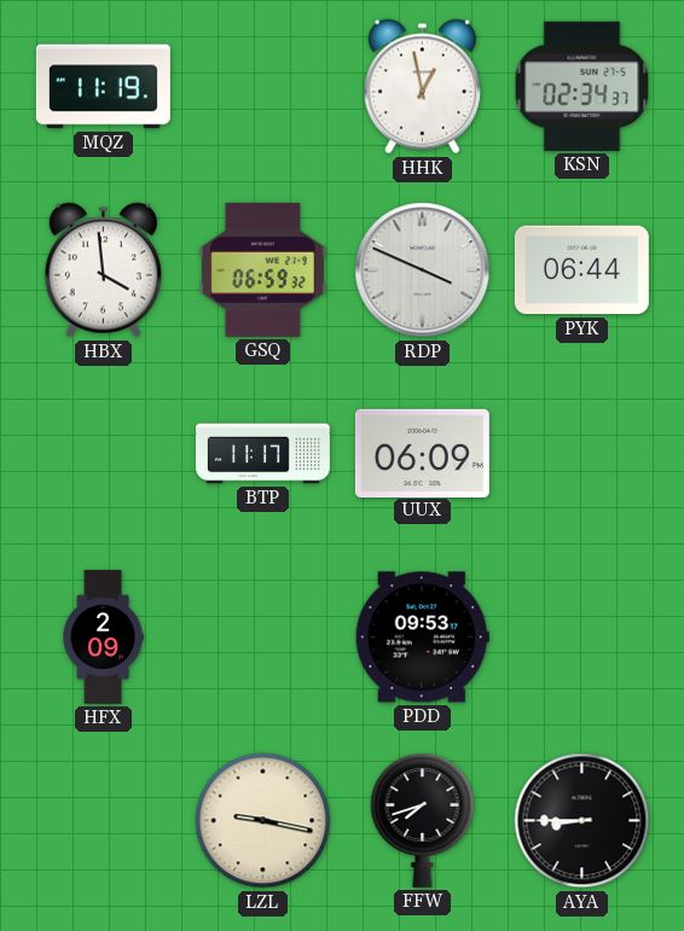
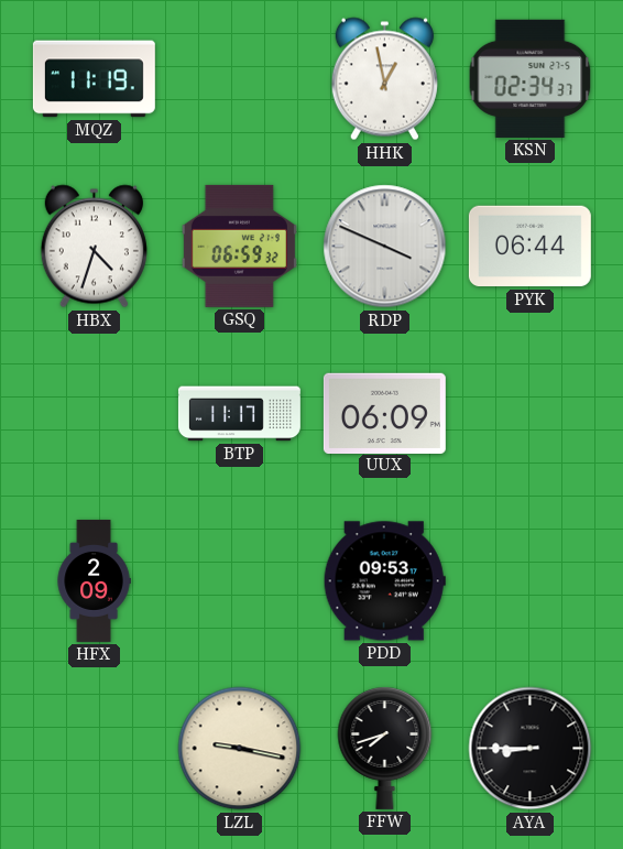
HBX: 3:59 -> 4:33 (94, 247)
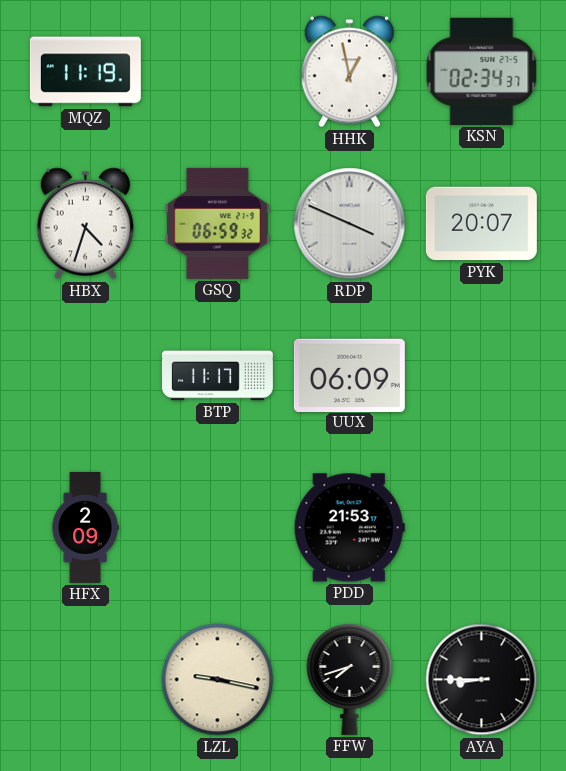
PYK: 06:44 -> 20:07 (481, 224)
PDD: 09:53 -> 21:53 (349, 528)
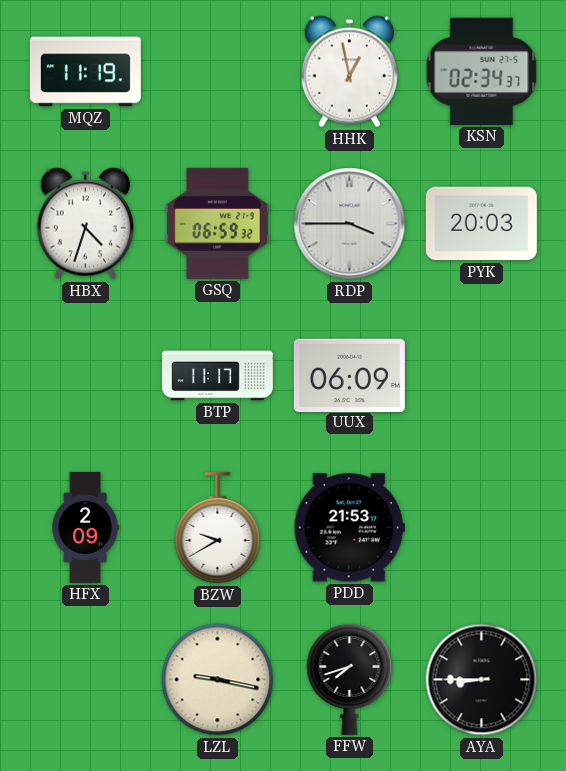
RDP: 3:49 -> 3:45 (350, 224)
PYK: 20:07 -> 20:03 (481, 224)
BZW: none -> 9:40 (218, 528)
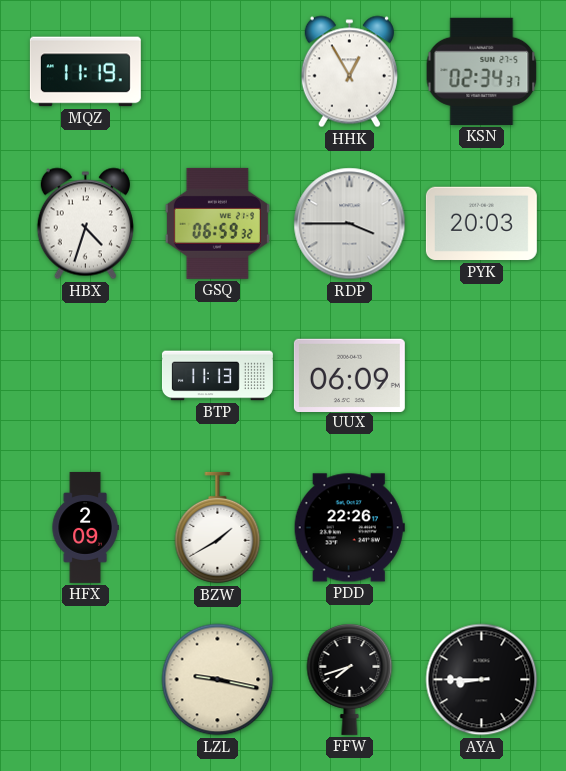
HHK: 12:58 -> 12:55 (349, 72)
BTP: 11:17 -> 11:13 (217, 376)
BZW: 9:40 -> 1:40 (218, 528)
PDD: 21:53 -> 22:26 (349, 528)
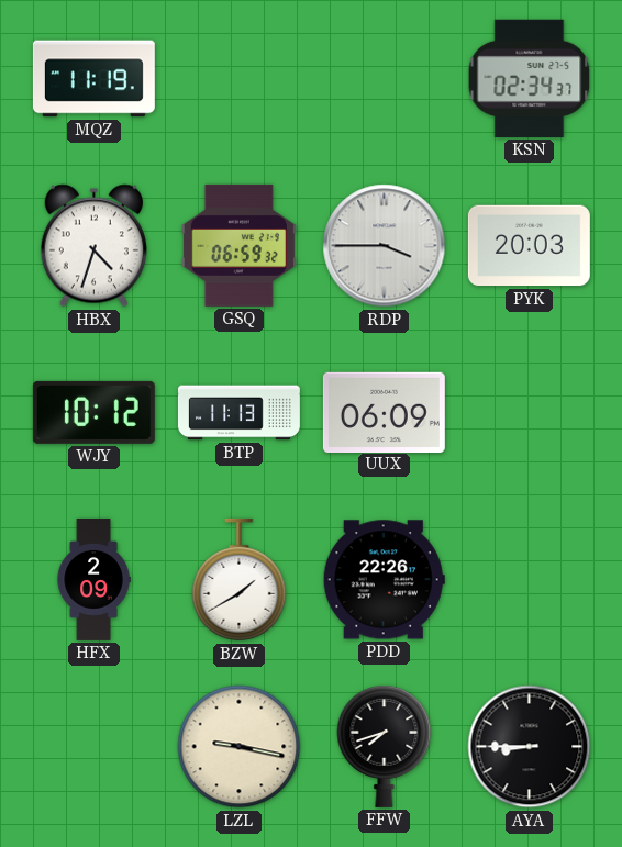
HHK: 12:55 -> none (349, 72)
WJY: none -> 10:12 (93, 412)
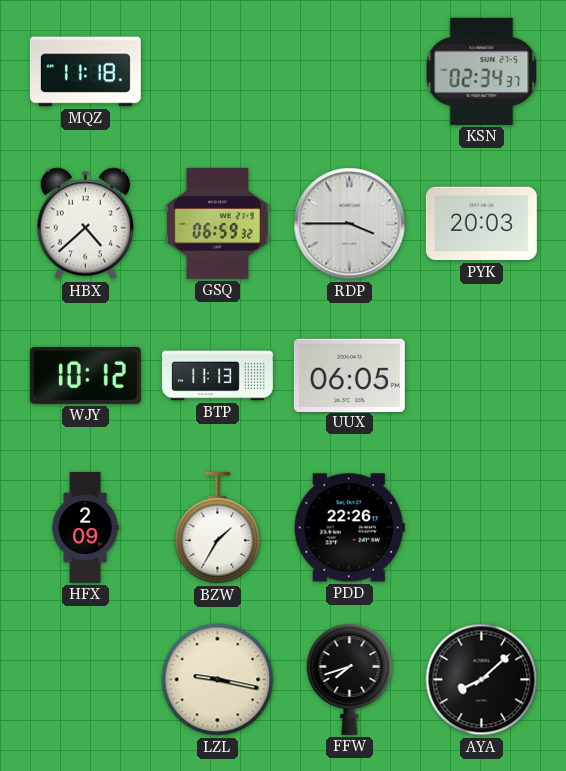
MQZ: 11:19 -> 11:18 (85, 72)
HBX: 4:33 -> 4:38 (85, 224)
UUX: 06:09 -> 06:05 (349, 375)
BZW: 1:40 -> 1:35 (218, 528)
AYA: 8:45 -> 8:08 (482, 680)
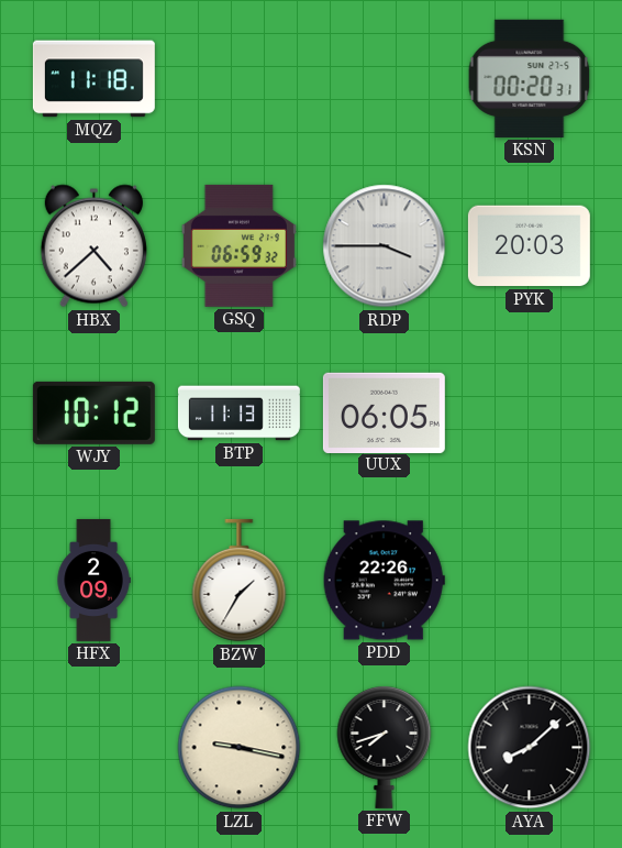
KSN: 02:34 -> 00:20 (530, 78)
